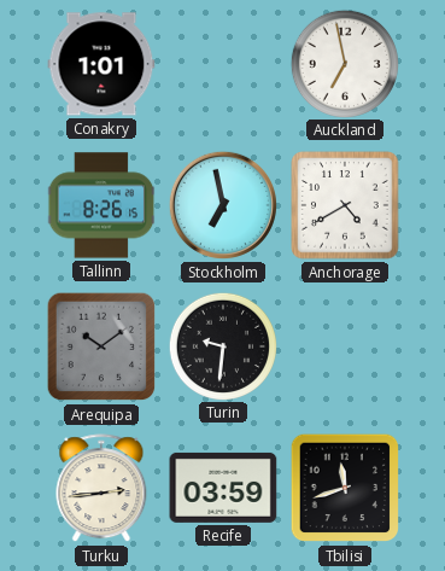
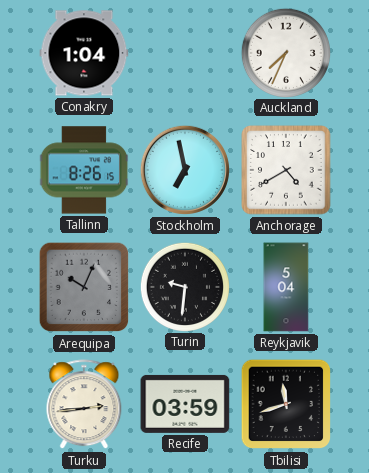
Conakry: 1:01 -> 1:04 (84, 53)
Auckland: 6:58 -> 7:34 (285, 52)
Arequipa: 10:09 -> 10:04 (84, 287)
Reykjavik: none -> 5:04 (286, 287)
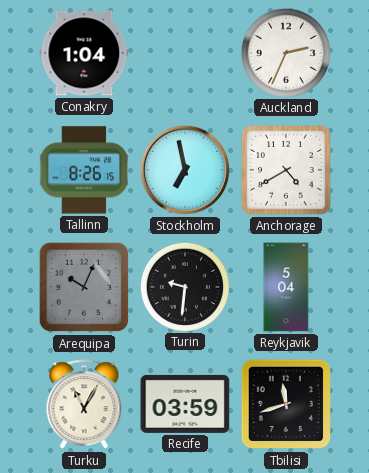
Auckland: 7:34 -> 2:34 (285, 52)
Turku: 2:44 -> 11:05 (84, 405)
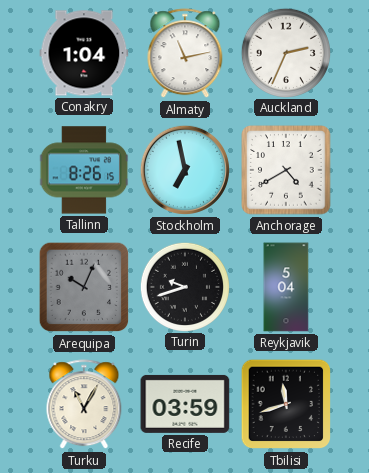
Almaty: none -> 11:13 (185, 54)
Turin: 9:31 -> 9:42 (184, 286)
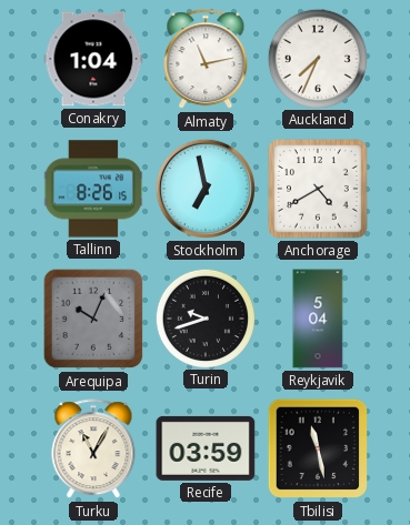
Auckland: 2:34 -> 7:34 (317, 58)
Tbilisi: 11:42 -> 11:28 (318, 448)
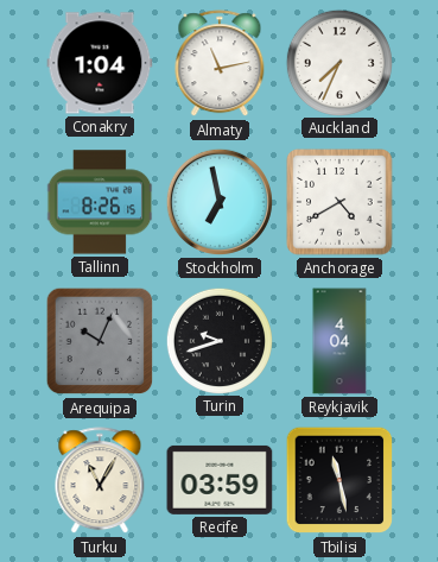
Reykjavik: 5:04 -> 4:04 (339, 341)
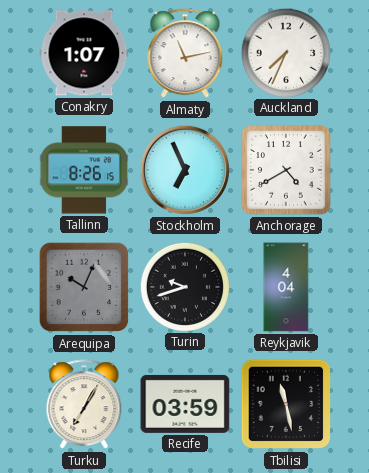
Conakry: 1:04 -> 1:07 (84, 53)
Stockholm: 6:58 -> 6:56 (185, 170)
Turku: 11:05 -> 7:05 (84, 405)
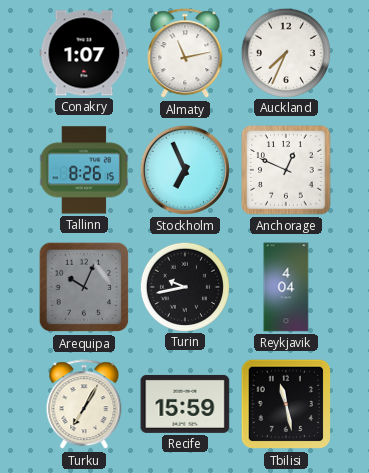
Anchorage: 4:40 -> 12:49 (286, 170)
Turin: 9:42 -> 9:43 (184, 286)
Recife: 03:59 -> 15:59 (185, 404)
